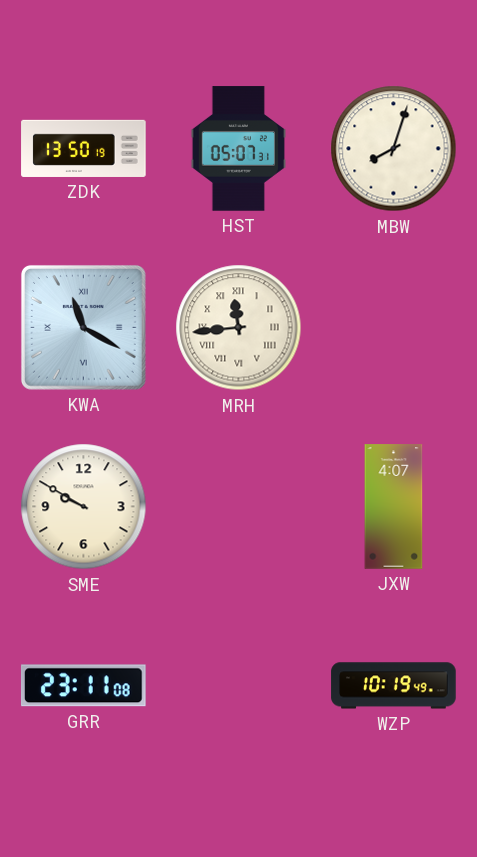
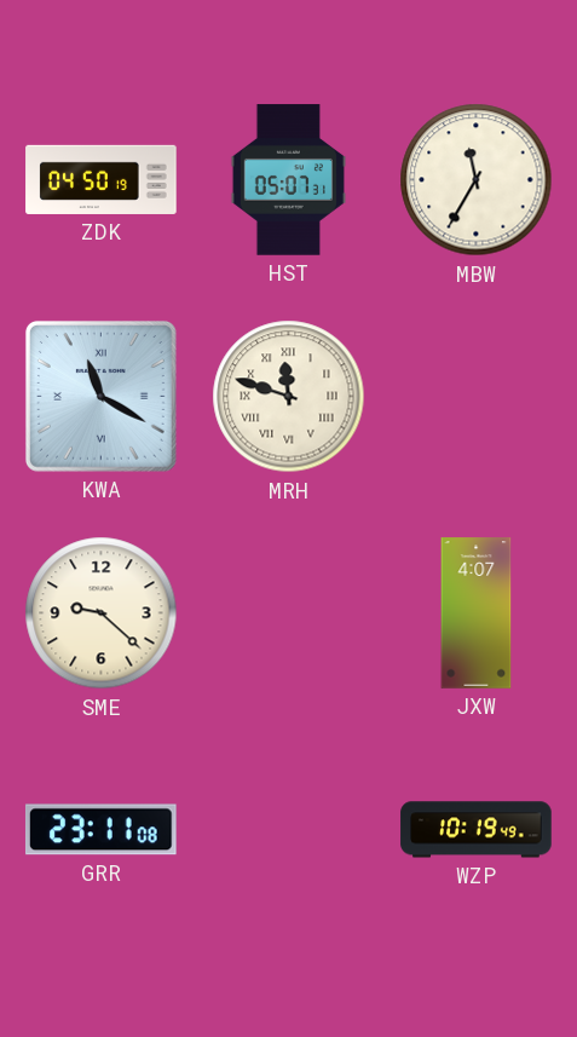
ZDK: 13:50 -> 04:50 (102, 179)
MBW: 8:03 -> 11:35 (477, 180)
MRH: 11:44 -> 11:48 (289, 397)
SME: 9:50 -> 9:22 (102, 613)
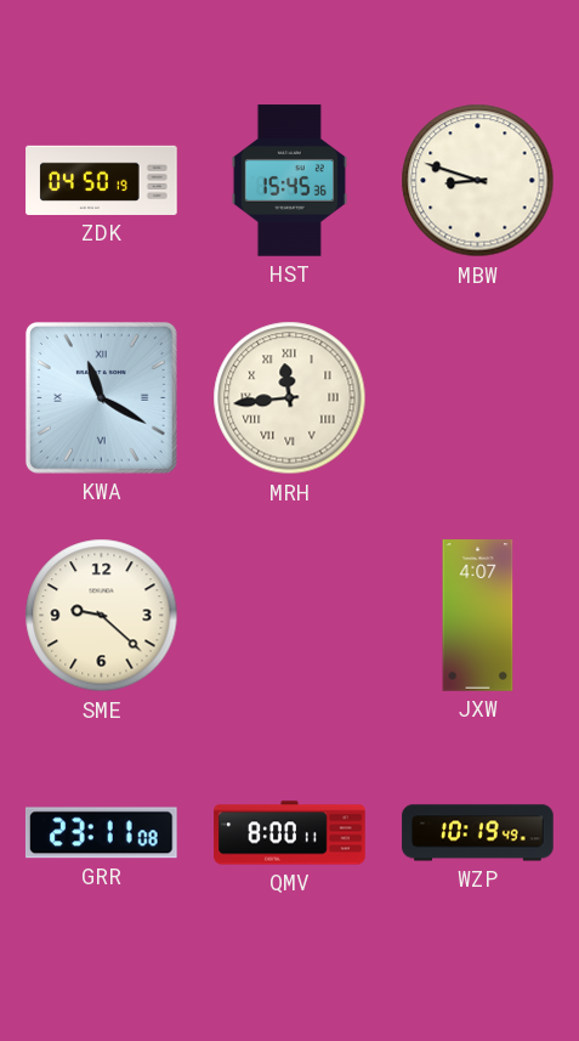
HST: 05:07 -> 15:45 (289, 181)
MBW: 11:35 -> 8:48 (478, 181)
MRH: 11:48 -> 11:44 (290, 398)
QMV: none -> 8:00 (290, 833)
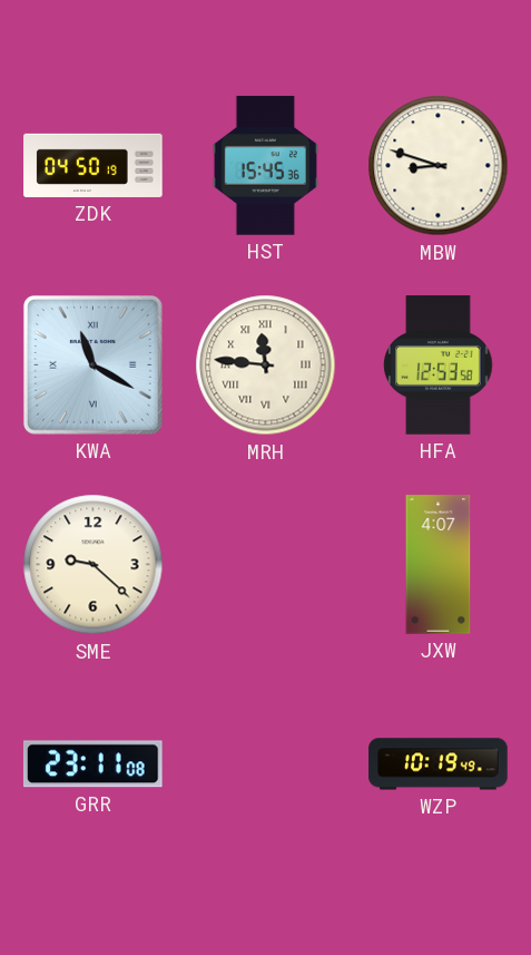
MRH: 11:44 -> 11:46 (266, 366)
HFA: none -> 12:53 (439, 366)
QMV: 8:00 -> none (290, 833)
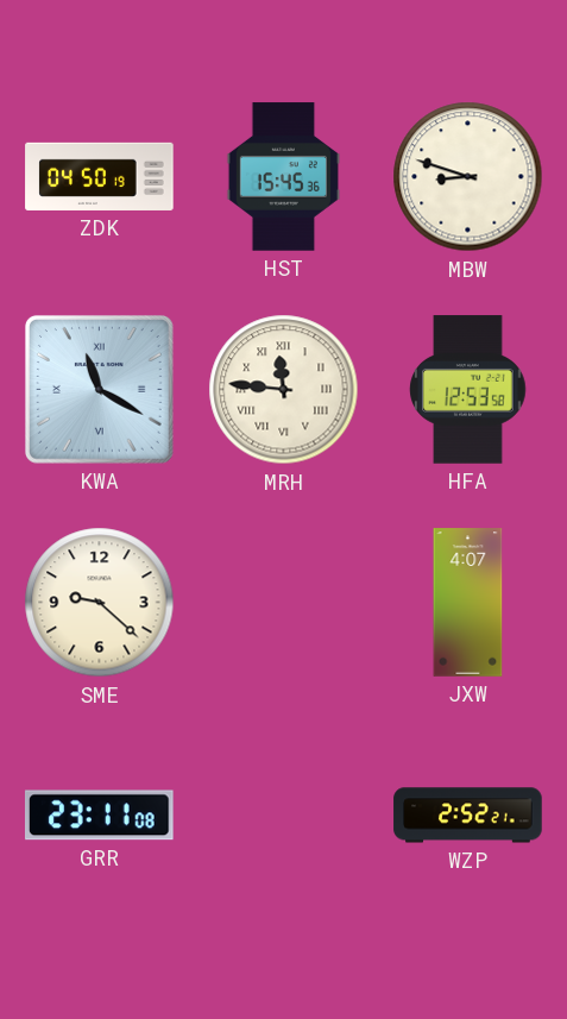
WZP: 10:19 -> 2:52 (468, 816)
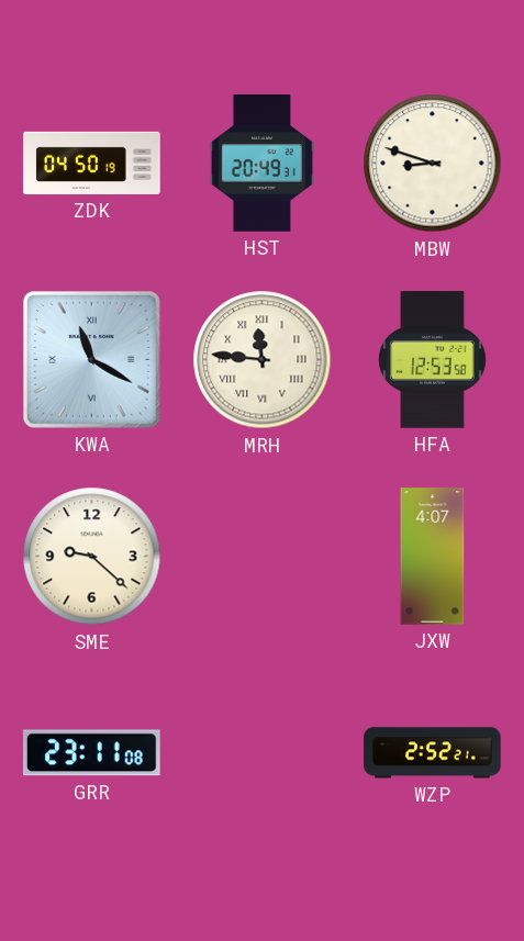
HST: 15:45 -> 20:49 (261, 164)
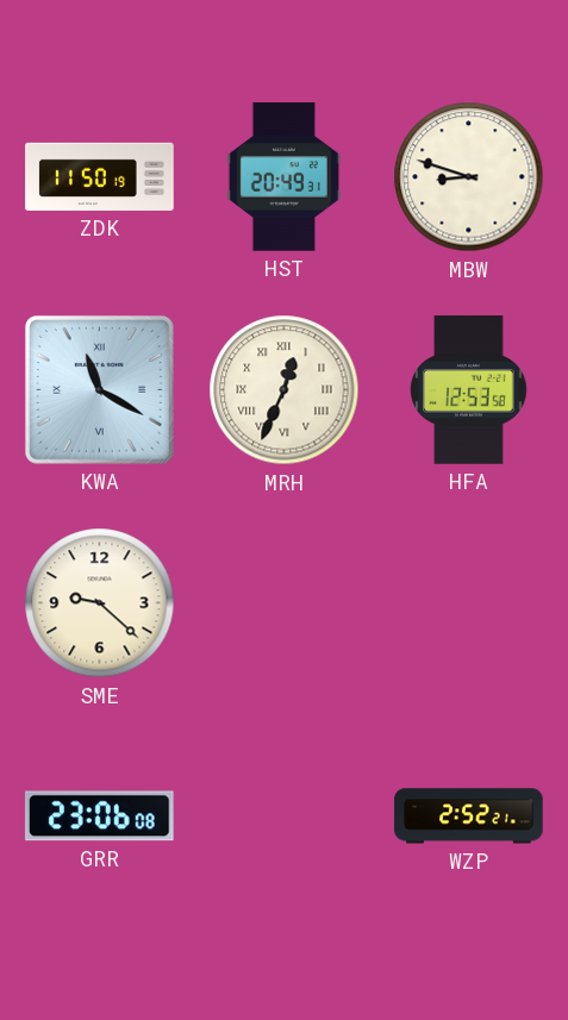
ZDK: 04:50 -> 11:50 (100, 176)
MRH: 11:46 -> 12:34 (285, 390)
JXW: 4:07 -> none (433, 557)
GRR: 23:11 -> 23:06 (99, 816)
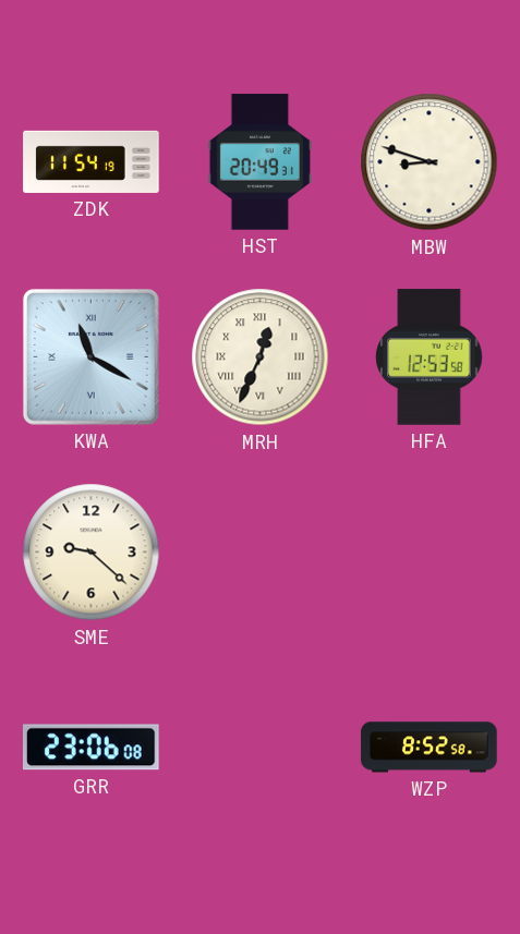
ZDK: 11:50 -> 11:54 (92, 161)
WZP: 2:52 -> 8:52 (430, 748)
